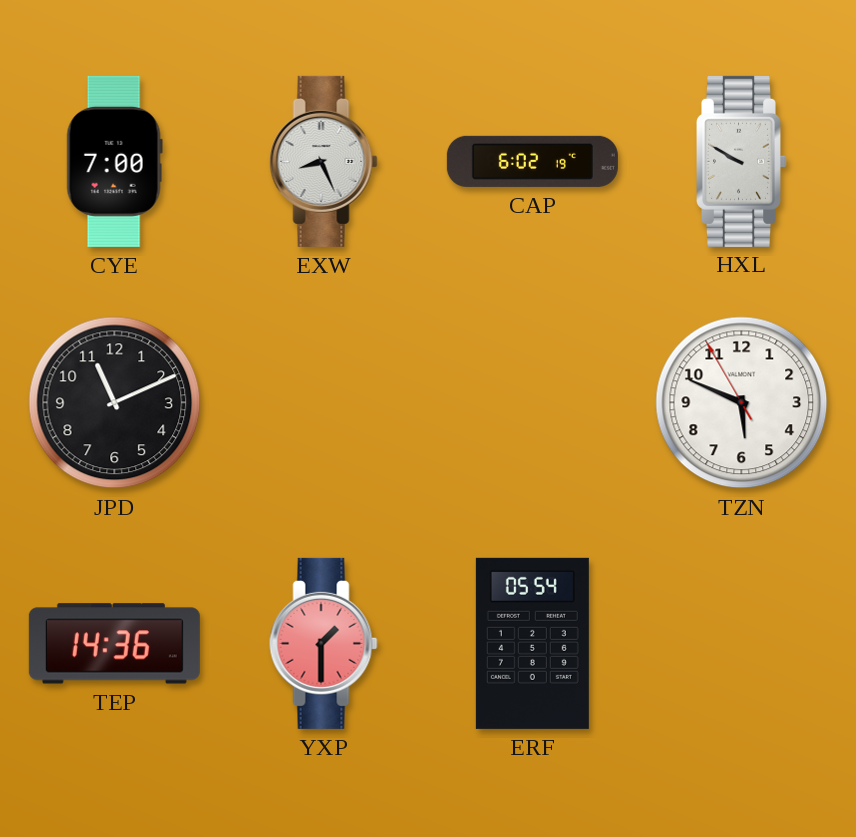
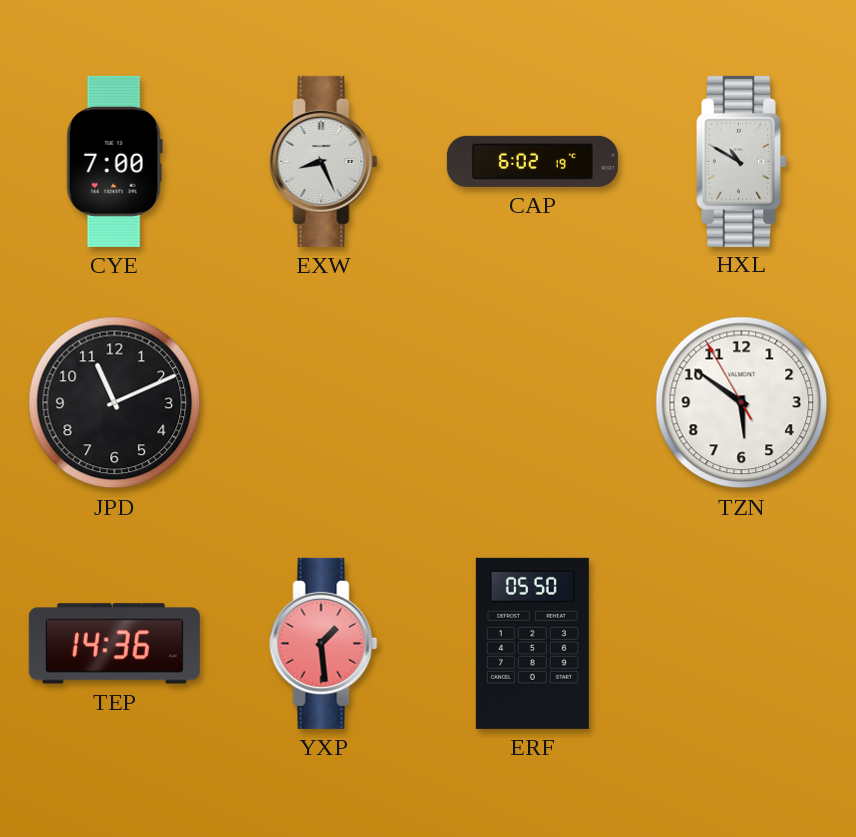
HXL: 9:50 -> 10:50 (742, 161)
TZN: 5:48 -> 5:50 (742, 403)
YXP: 1:30 -> 1:29 (324, 643)
ERF: 05:54 -> 05:50 (532, 643)
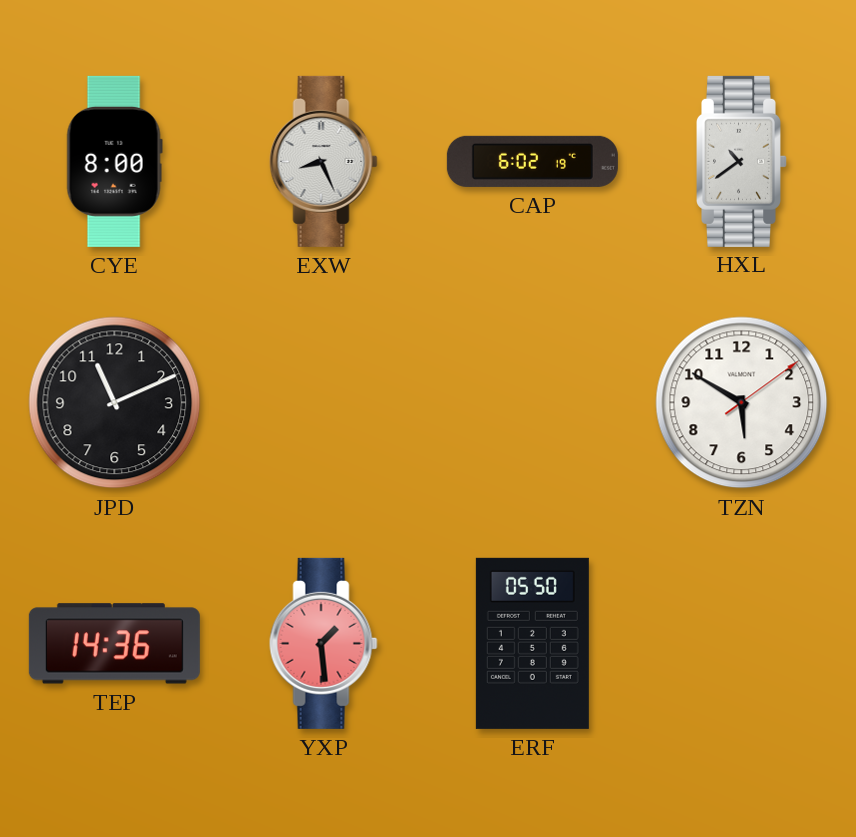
CYE: 7:00 -> 8:00 (114, 161)
HXL: 10:50 -> 10:39 (742, 161)
TZN: 5:50:55 -> 5:50:09 (742, 403)
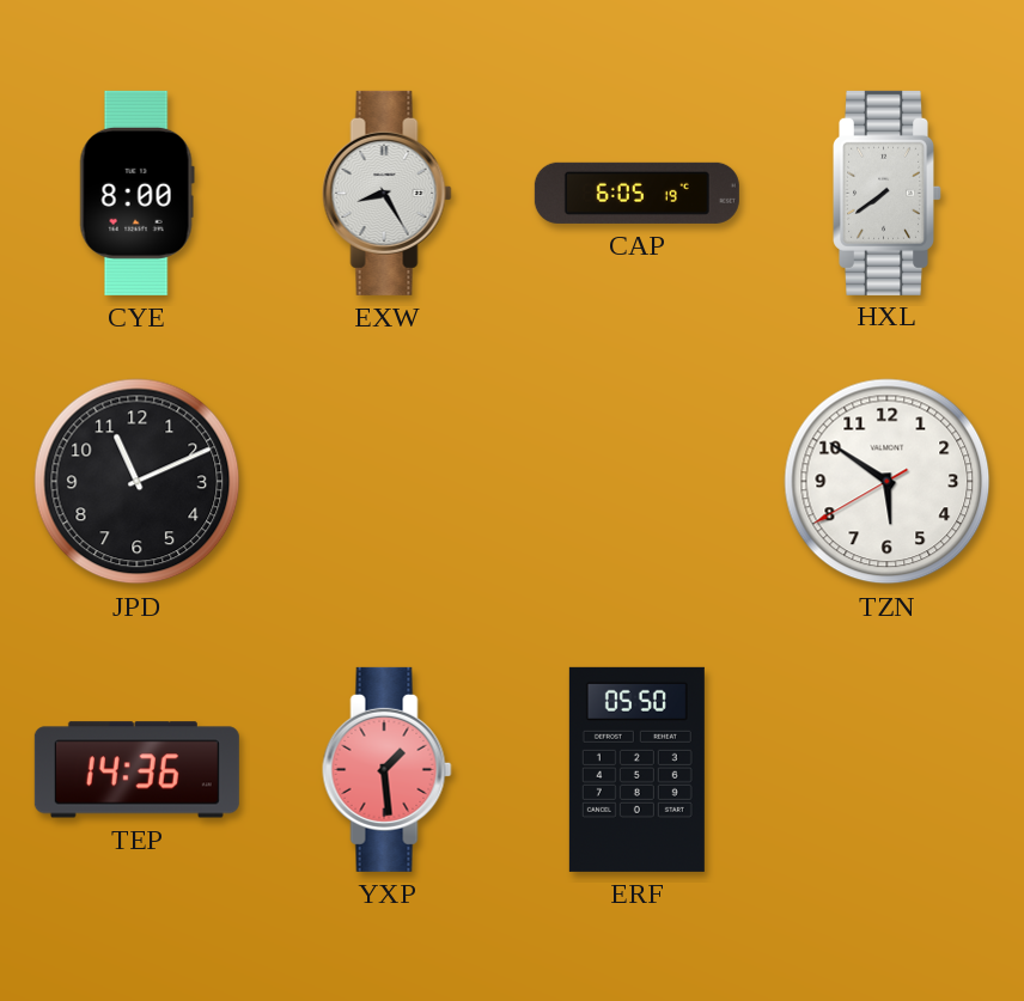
EXW: 8:26 -> 8:25 (388, 193)
CAP: 6:02 -> 6:05 (636, 193)
HXL: 10:39 -> 7:39 (888, 193)
TZN: 5:50:09 -> 5:50:40 (888, 482)
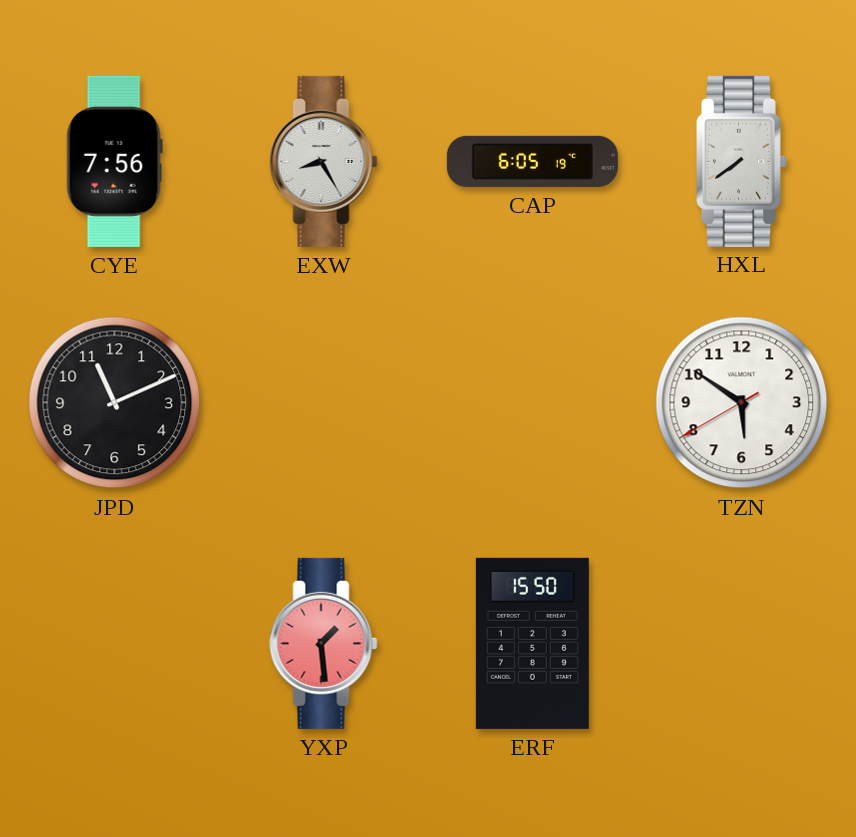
CYE: 8:00 -> 7:56 (114, 161)
TEP: 14:36 -> none (136, 770)
ERF: 05:50 -> 15:50 (532, 643)
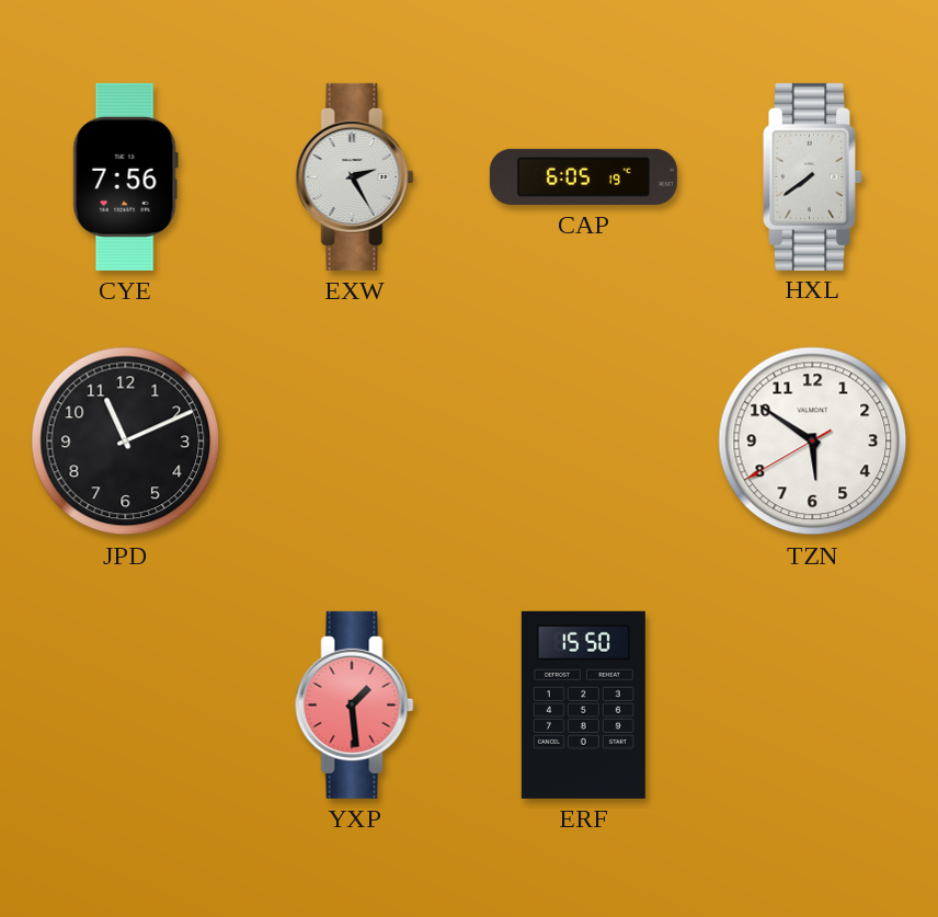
EXW: 8:25 -> 2:25 (355, 176)
